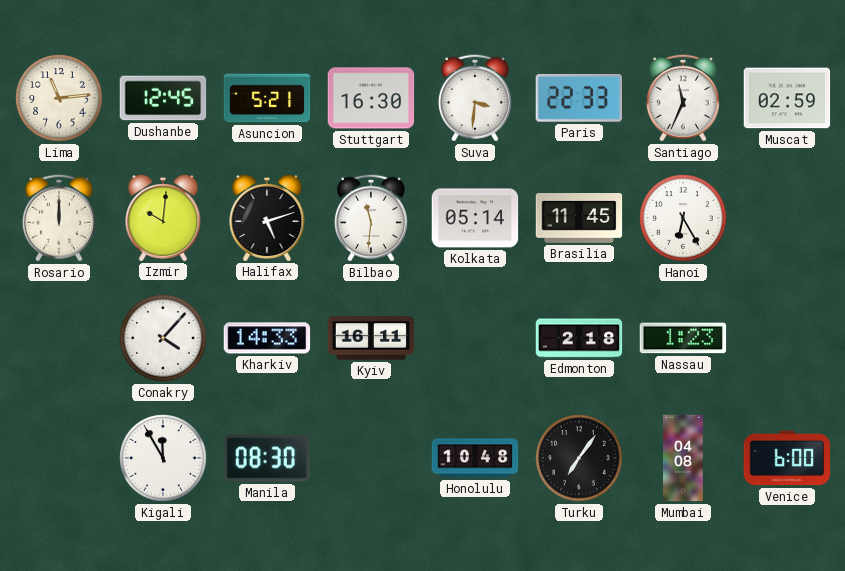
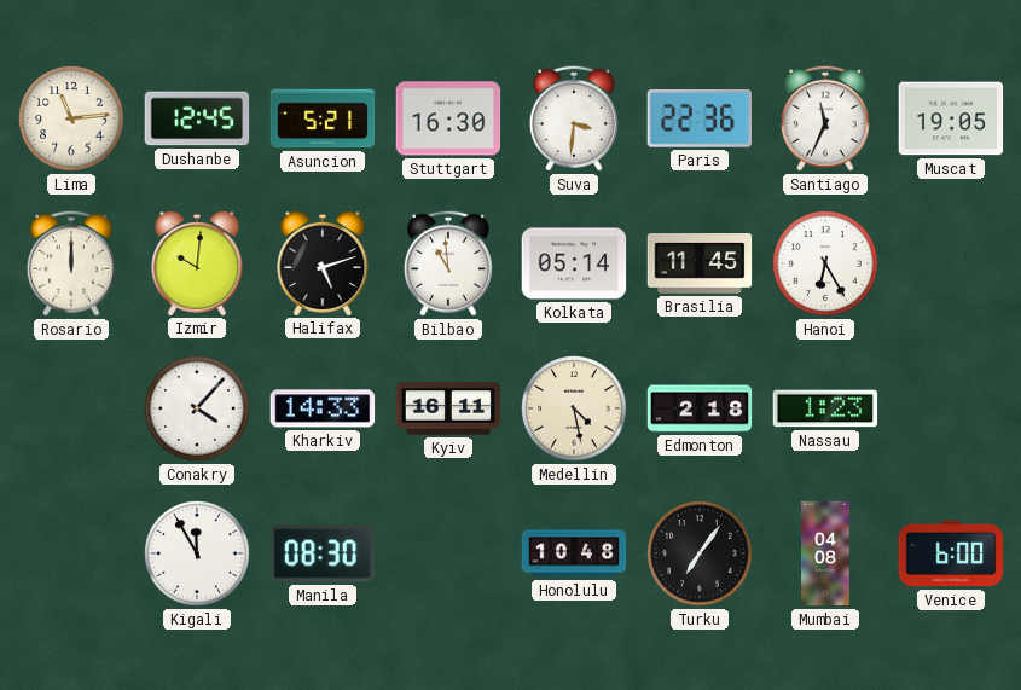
Paris: 22:33 -> 22:36 (698, 118)
Muscat: 02:59 -> 19:05 (951, 118)
Bilbao: 11:31 -> 10:59 (448, 263)
Medellin: none -> 4:28 (574, 408)
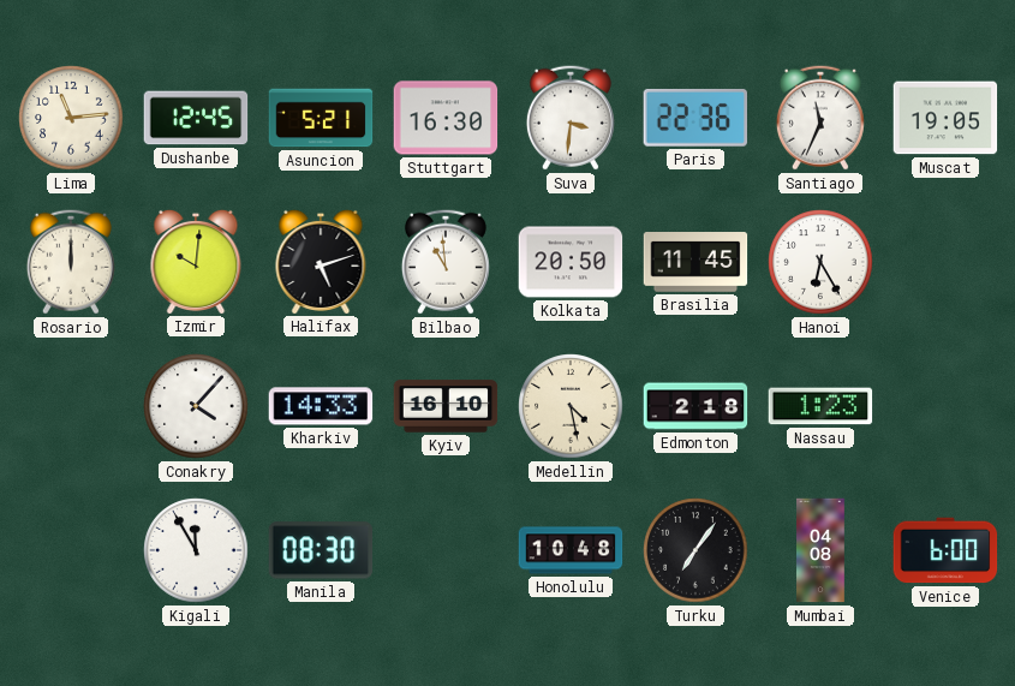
Kolkata: 05:14 -> 20:50 (571, 262)
Kyiv: 16:11 -> 16:10 (446, 406)
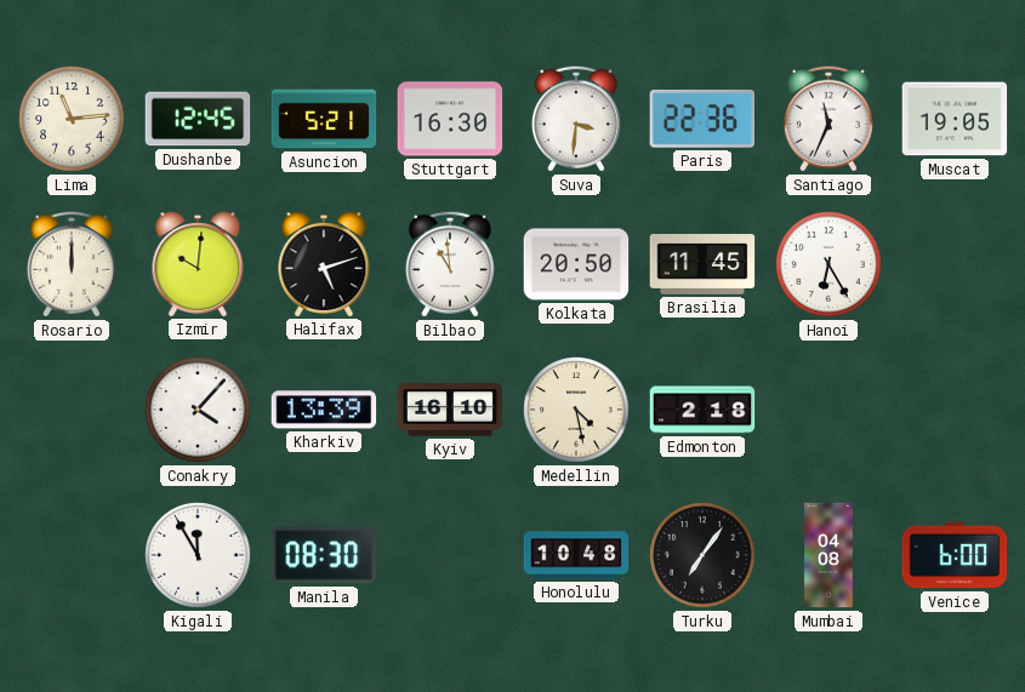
Kharkiv: 14:33 -> 13:39 (324, 410)
Nassau: 1:23 -> none (820, 406)
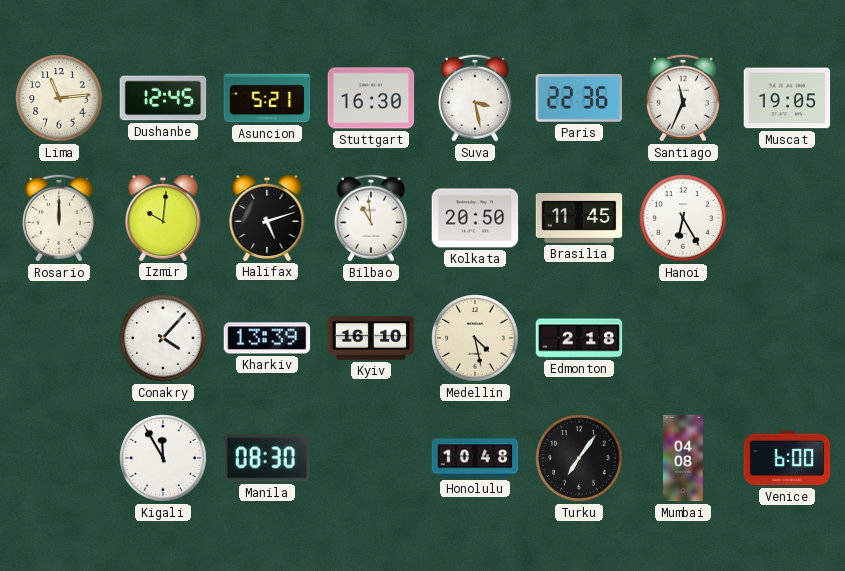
Suva: 3:31 -> 3:28 (475, 98)
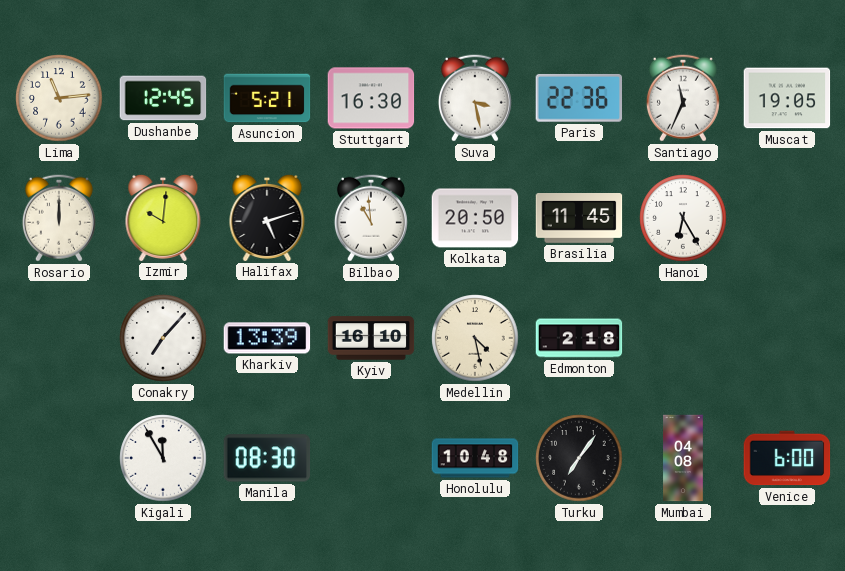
Conakry: 4:07 -> 7:07 (163, 338)
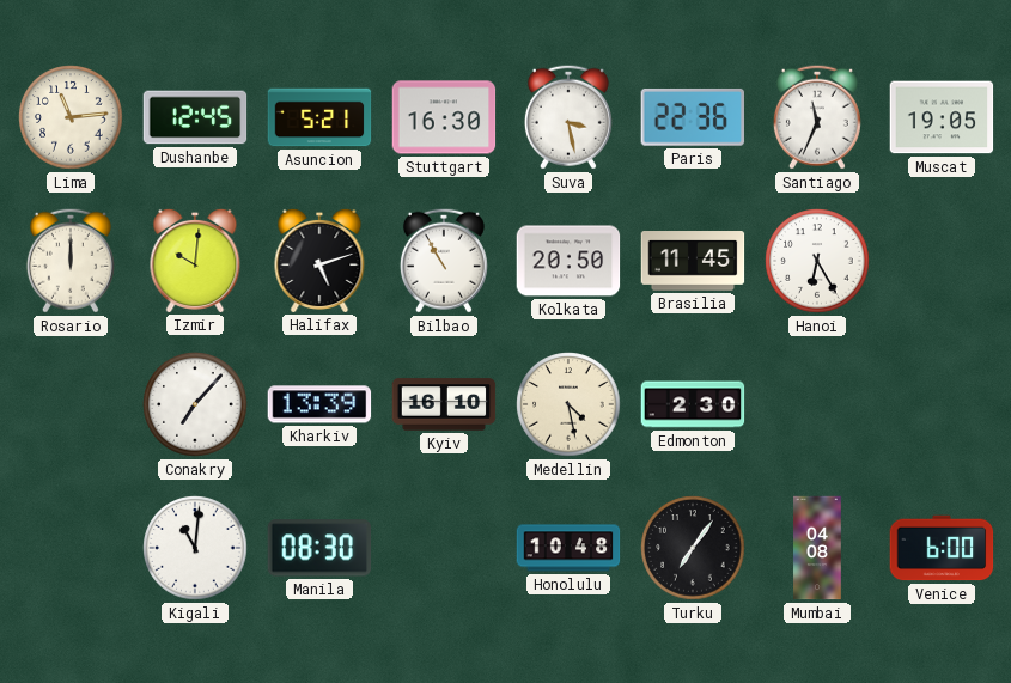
Bilbao: 10:59 -> 10:55 (444, 261)
Edmonton: 2:18 -> 2:30 (693, 404)
Kigali: 11:55 -> 11:01 (195, 548)
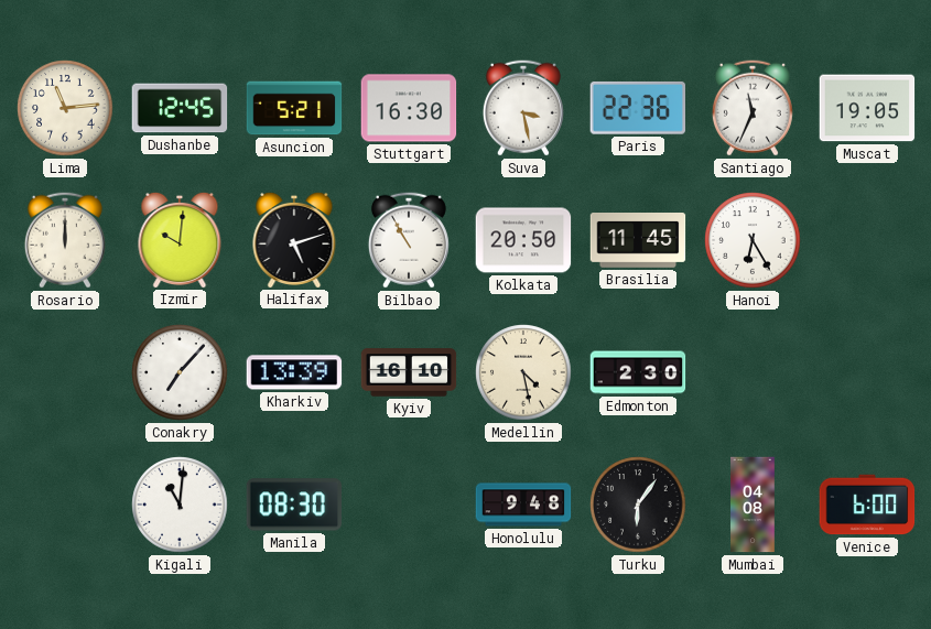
Honolulu: 10:48 -> 9:48 (523, 505)
Turku: 7:06 -> 6:06 (638, 505)
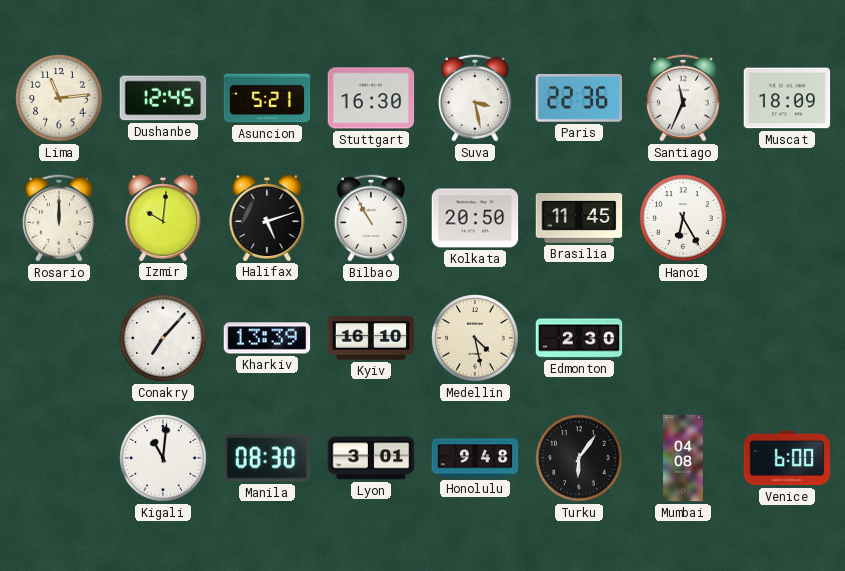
Muscat: 19:05 -> 18:09 (787, 98)
Lyon: none -> 3:01 (371, 458)
